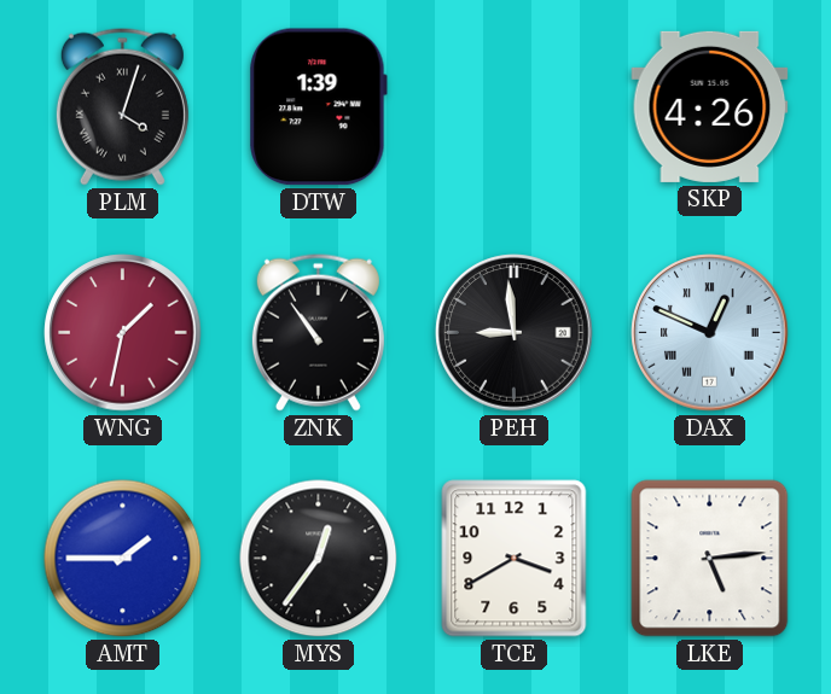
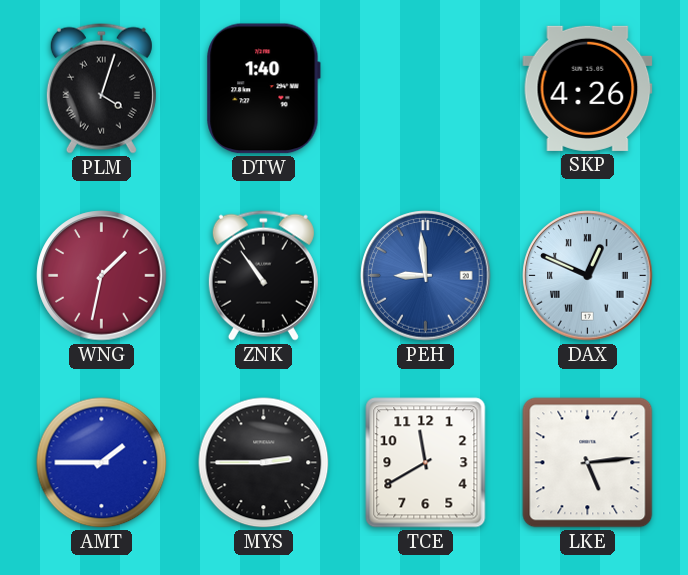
DTW: 1:39 -> 1:40 (263, 89)
PEH dial: black -> blue (426, 276)
MYS: 12:36 -> 2:45 (264, 463)
TCE: 3:40 -> 11:40 (426, 463)
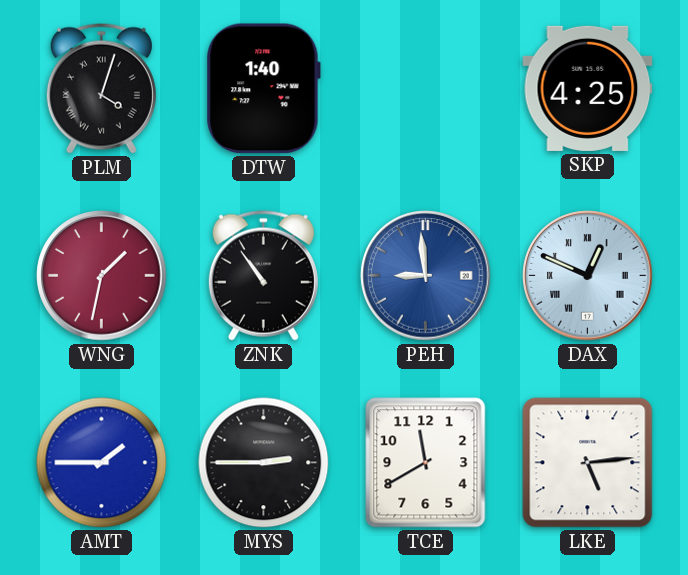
SKP: 4:26 -> 4:25 (588, 88)
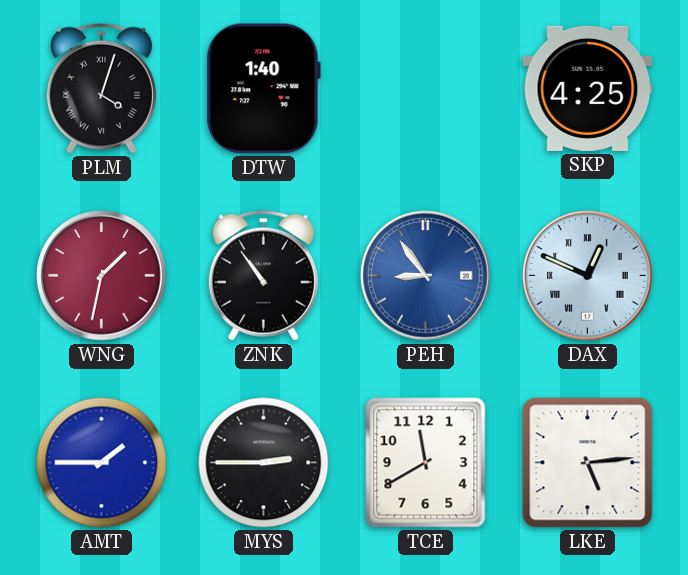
PEH: 8:59 -> 8:54 (426, 276)
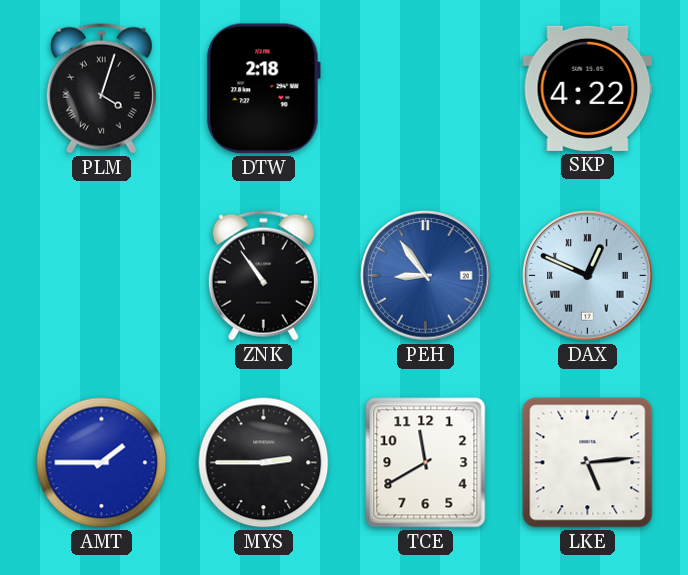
DTW: 1:40 -> 2:18 (263, 89)
SKP: 4:25 -> 4:22 (588, 88)
WNG: 1:32 -> none (102, 276)
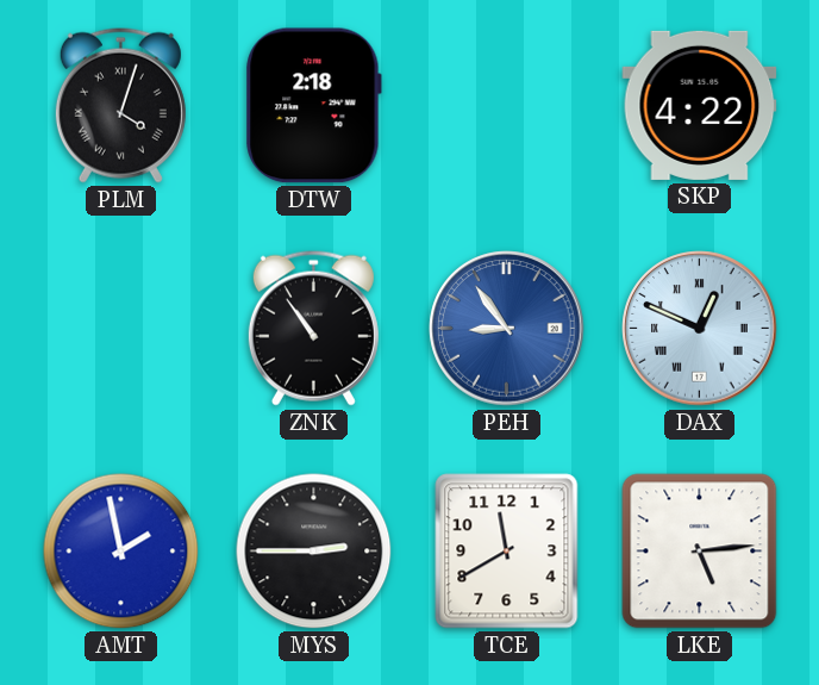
AMT: 1:45 -> 1:58 (121, 552)
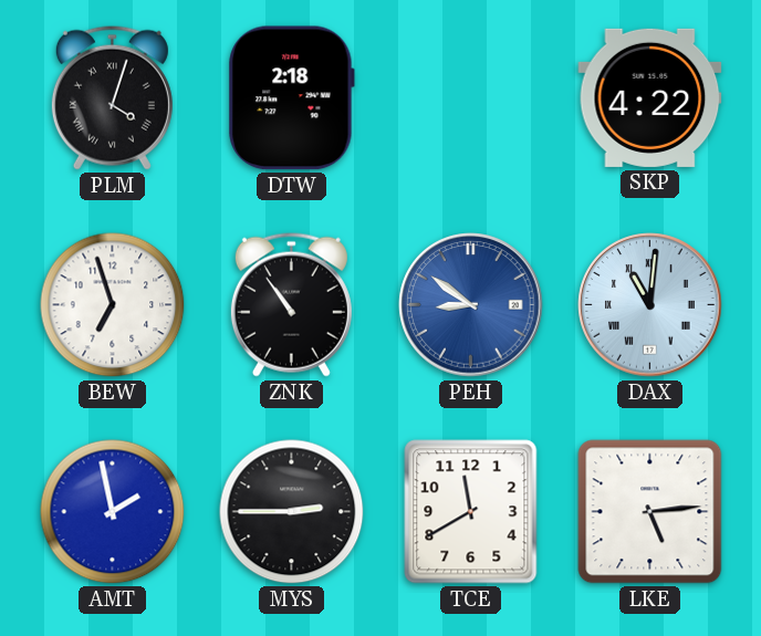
BEW: none -> 6:57 (113, 305)
PEH: 8:54 -> 8:51 (471, 305)
DAX: 12:49 -> 11:01 (650, 305)
